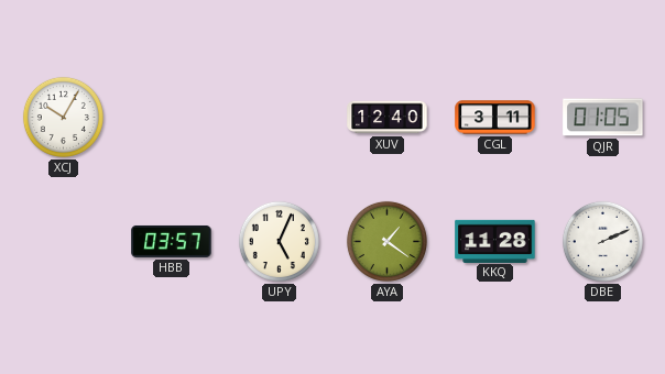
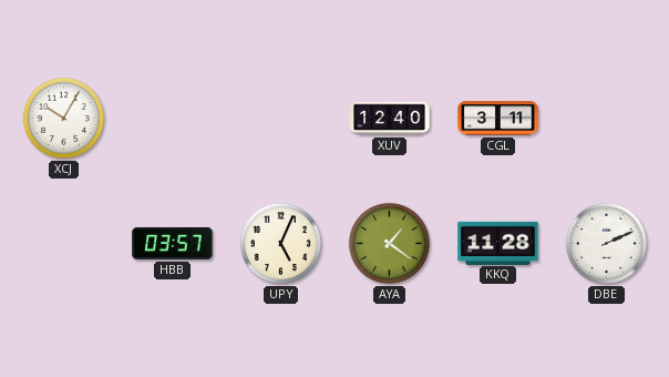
QJR: 01:05 -> none (603, 118)
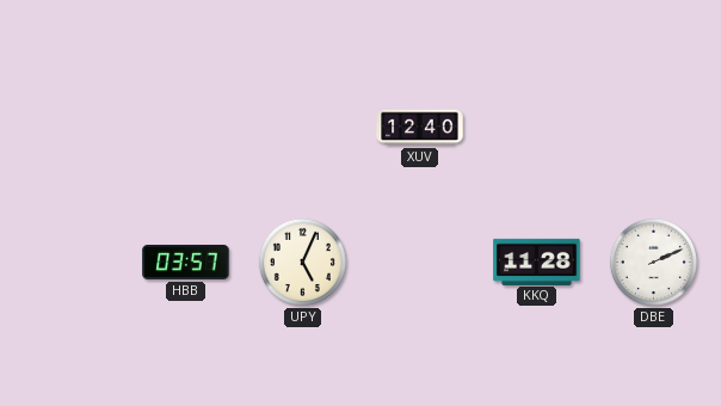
XCJ: 10:05 -> none (63, 118)
CGL: 3:11 -> none (498, 119)
AYA: 1:21 -> none (389, 243)
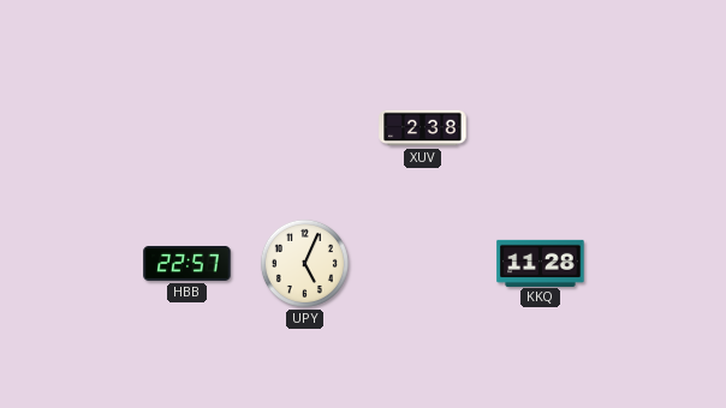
XUV: 12:40 -> 2:38 (423, 128)
HBB: 03:57 -> 22:57 (188, 263)
DBE: 2:11 -> none (653, 262)
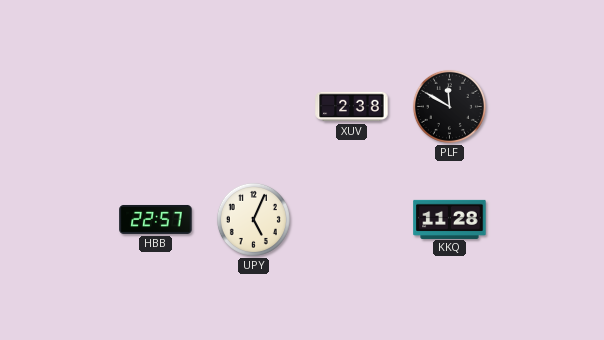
PLF: none -> 11:50 (449, 106)
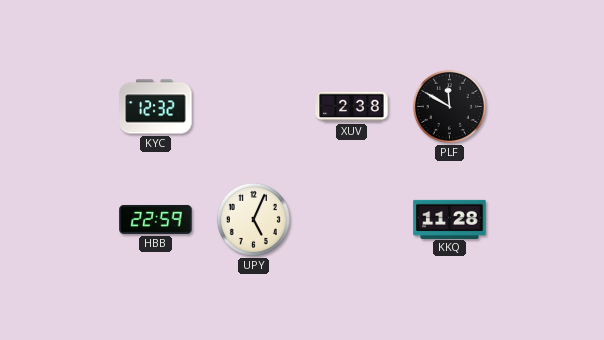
KYC: none -> 12:32 (156, 107)
HBB: 22:57 -> 22:59 (156, 219)
